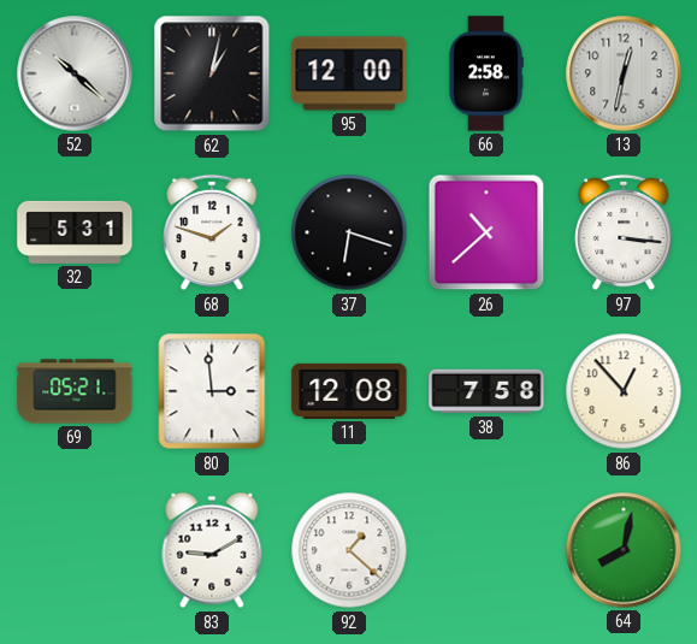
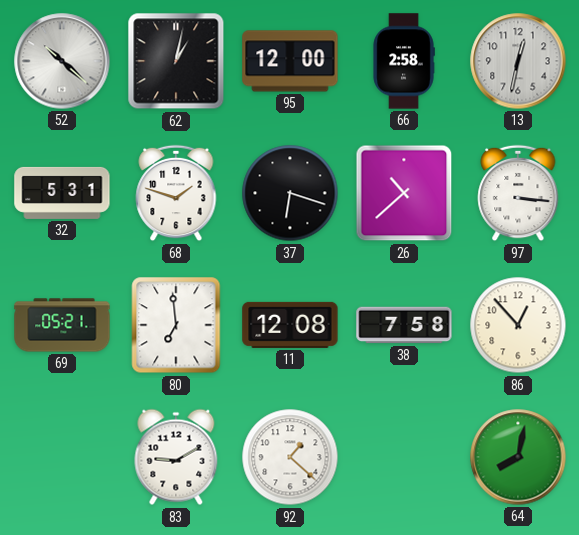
80: 2:59 -> 6:59 (176, 325)
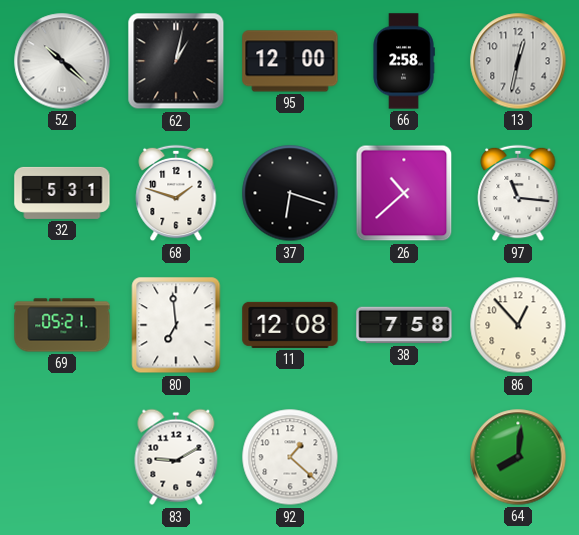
97: 3:16 -> 11:16 (518, 193)
64: 8:02 -> 8:01 (518, 457)
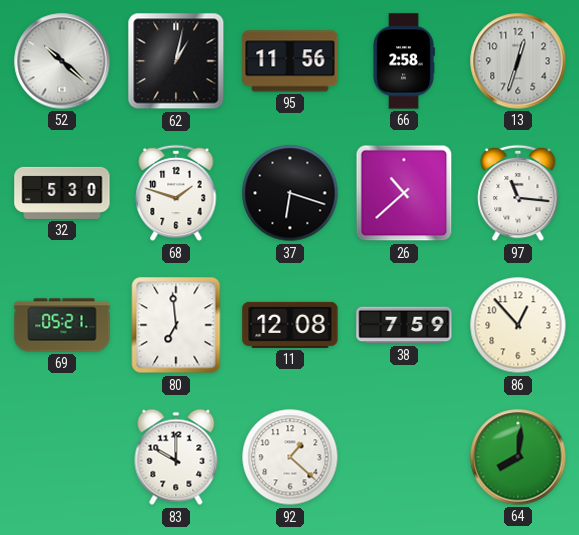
95: 12:00 -> 11:56 (290, 61)
13: 12:32 -> 12:33 (518, 61)
32: 5:31 -> 5:30 (62, 193)
38: 7:58 -> 7:59 (404, 325)
83: 9:10 -> 10:00 (176, 457)
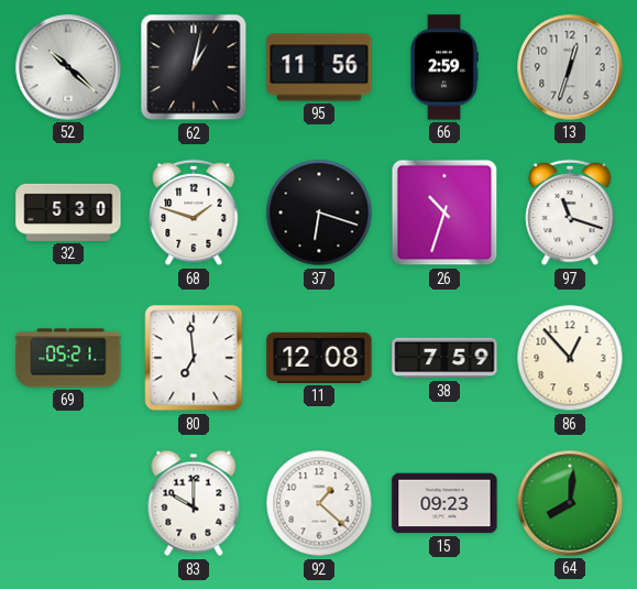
66: 2:58 -> 2:59 (444, 67)
26: 10:38 -> 10:33 (444, 212)
97: 11:16 -> 11:18 (570, 212)
15: none -> 09:23 (444, 503)
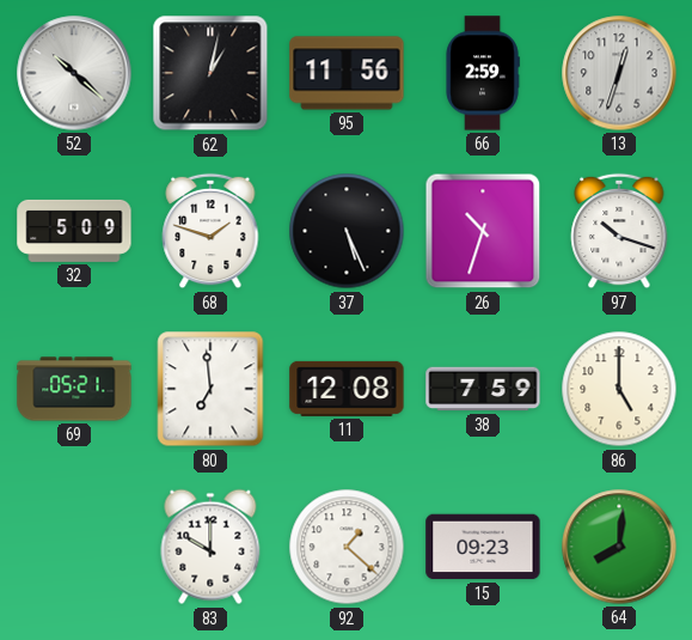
32: 5:30 -> 5:09 (74, 231)
37: 6:18 -> 5:26 (347, 231)
97: 11:18 -> 10:18 (619, 231)
86: 12:53 -> 5:00 (619, 389)
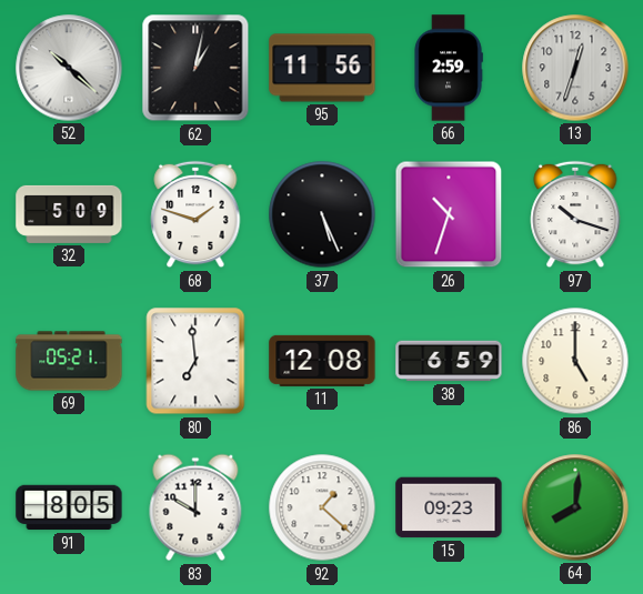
38: 7:59 -> 6:59 (449, 361)
91: none -> 8:05 (69, 507)
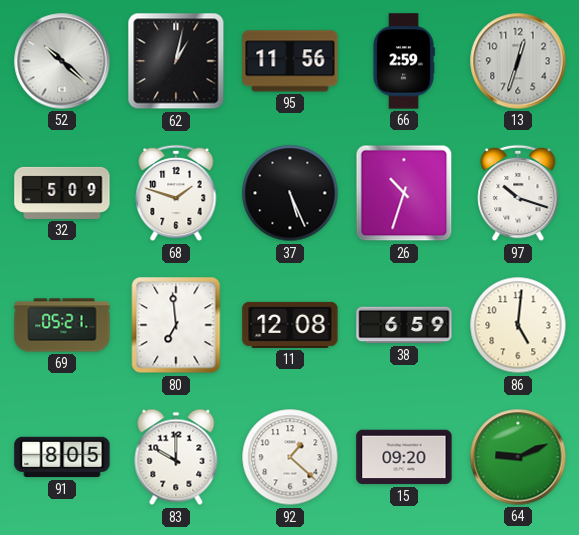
86: 5:00 -> 5:01 (518, 325)
15: 09:23 -> 09:20 (404, 457)
64: 8:01 -> 9:11 (518, 457)
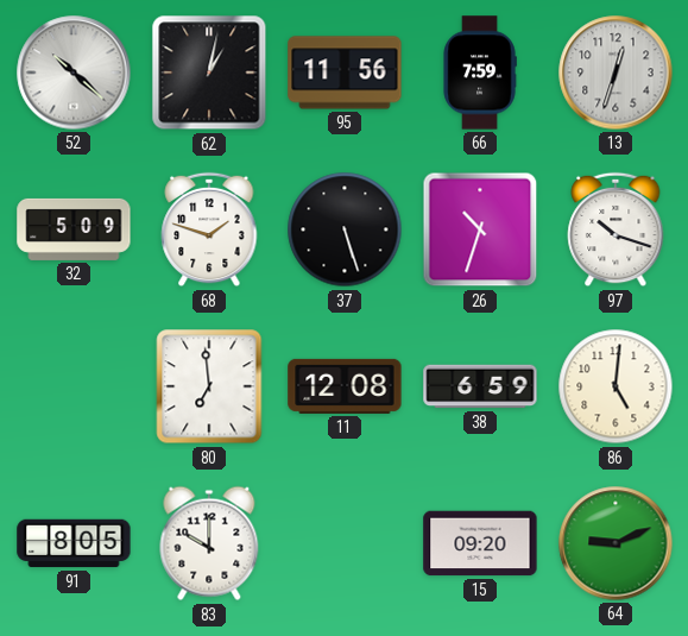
66: 2:59 -> 7:59 (480, 73)
37: 5:26 -> 5:27 (345, 229)
69: 05:21 -> none (62, 325)
92: 1:22 -> none (290, 457)
